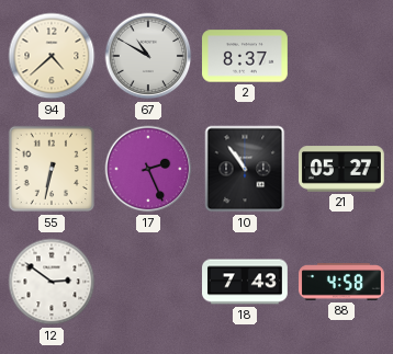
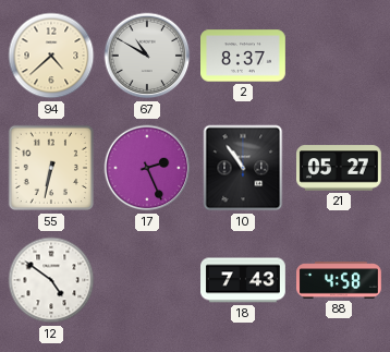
12: 2:51 -> 4:51 (51, 280)
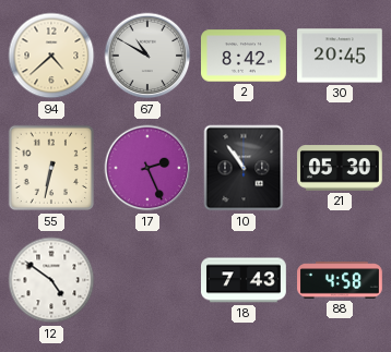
2: 8:37 -> 8:42 (245, 56)
30: none -> 20:45 (341, 56)
21: 05:27 -> 05:30 (341, 168)
